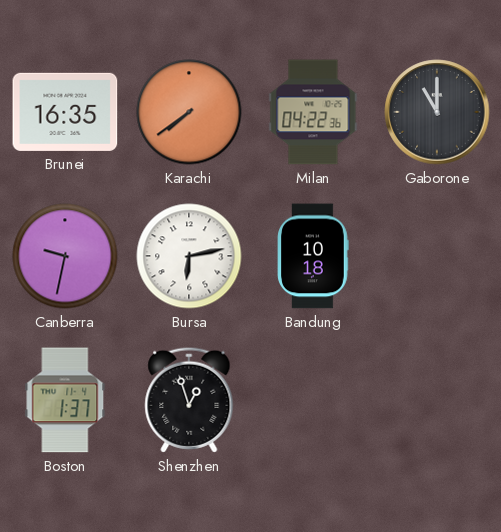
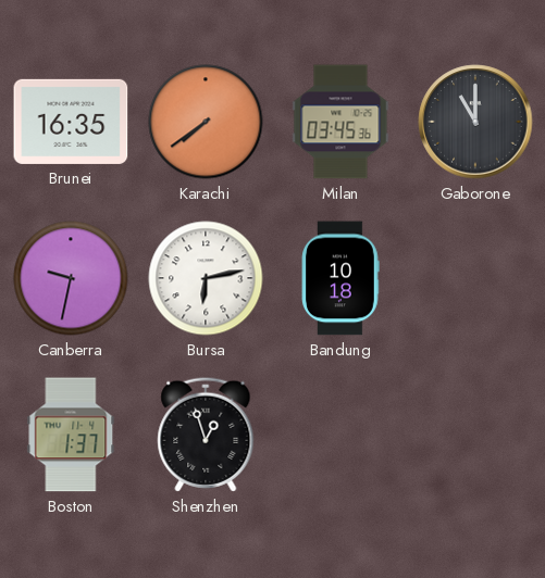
Milan: 04:22 -> 03:45 (340, 122)
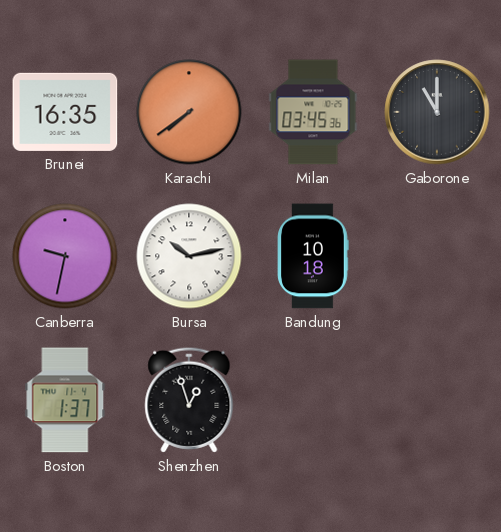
Bursa: 6:13 -> 10:13 (189, 256)
